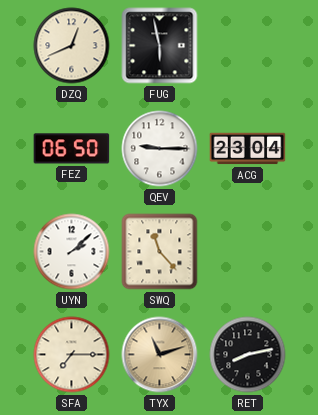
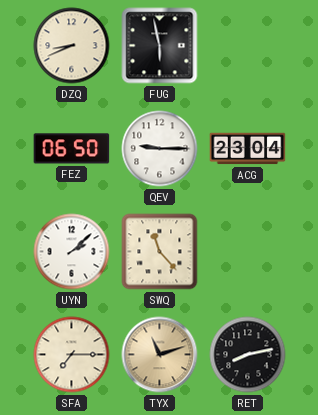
DZQ: 12:41 -> 8:41 (72, 46)
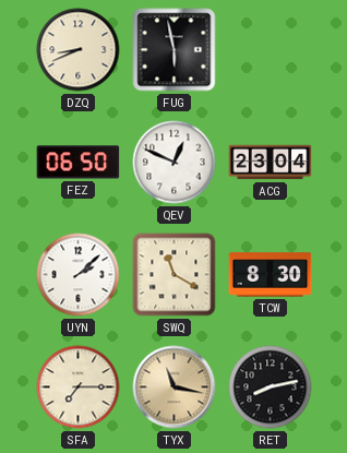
QEV: 9:15 -> 12:49 (175, 163)
SWQ: 11:23 -> 11:20 (175, 275)
TCW: none -> 8:30 (271, 275)
TYX: 11:12 -> 11:17 (175, 388)
